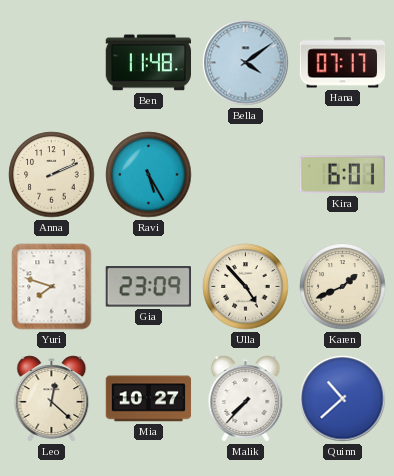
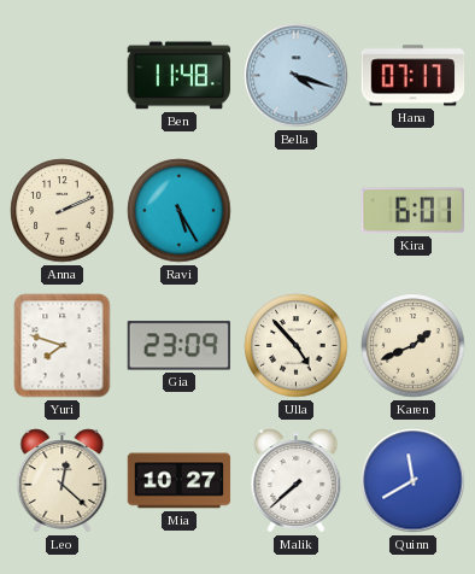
Bella: 4:09 -> 4:18 (297, 76)
Malik: 7:37 -> 7:38 (297, 481)
Quinn: 10:38 -> 11:40 (414, 481)
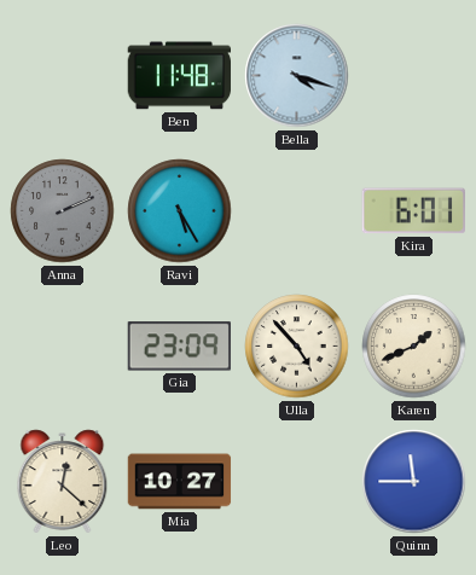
Hana: 07:17 -> none (414, 76)
Anna dial: cream -> grey (63, 211)
Yuri: 7:48 -> none (63, 346)
Malik: 7:38 -> none (297, 481)
Quinn: 11:40 -> 11:45 (414, 482)
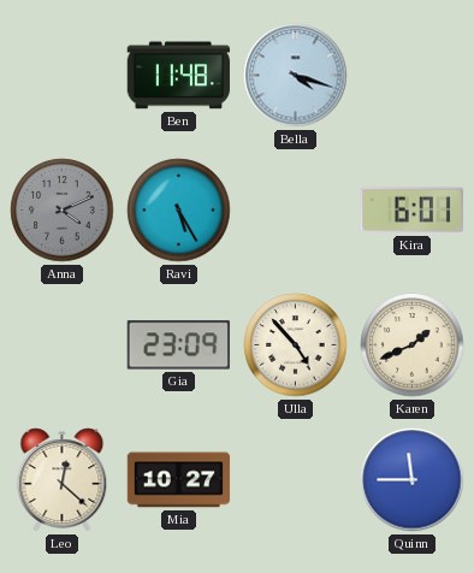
Anna: 2:11 -> 4:11 (63, 211)
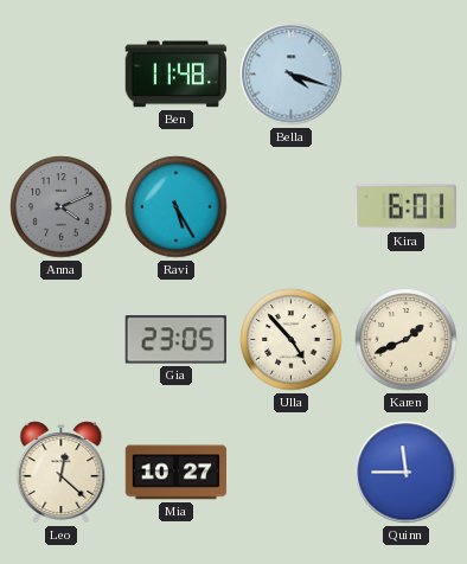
Gia: 23:09 -> 23:05 (175, 340)
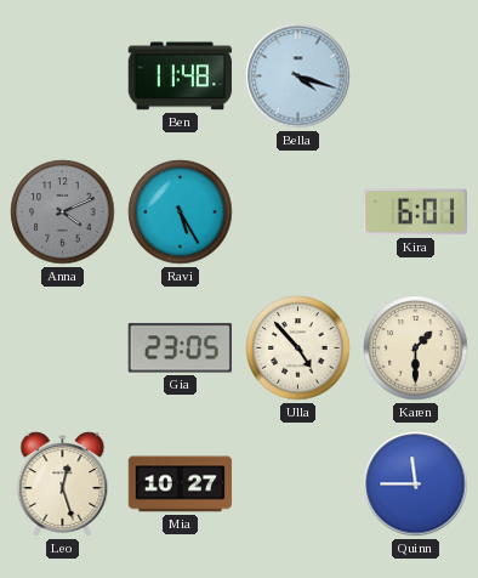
Karen: 1:41 -> 1:30 (416, 348)
Leo: 12:22 -> 12:27 (63, 484)
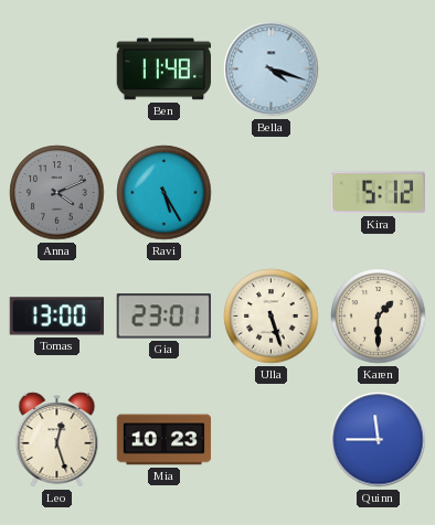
Kira: 6:01 -> 5:12 (378, 193)
Tomas: none -> 13:00 (57, 317)
Gia: 23:05 -> 23:01 (163, 317)
Ulla: 4:53 -> 5:27 (272, 317)
Mia: 10:27 -> 10:23 (165, 440)
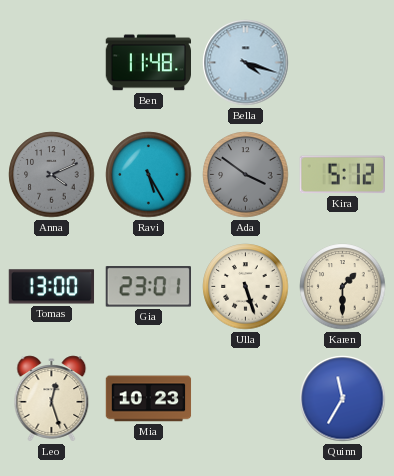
Ada: none -> 3:51 (246, 175)
Quinn: 11:45 -> 11:35 (343, 399)
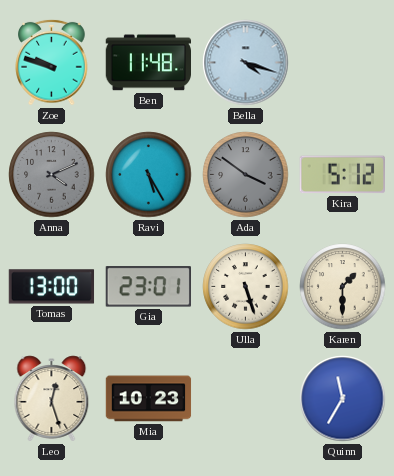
Zoe: none -> 9:48 (52, 62)
